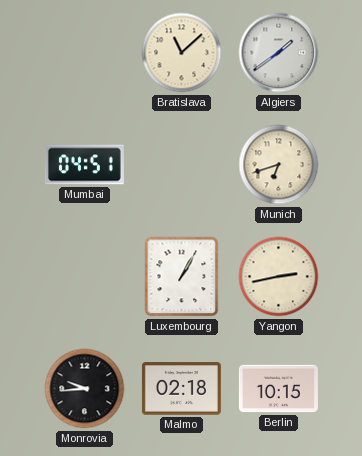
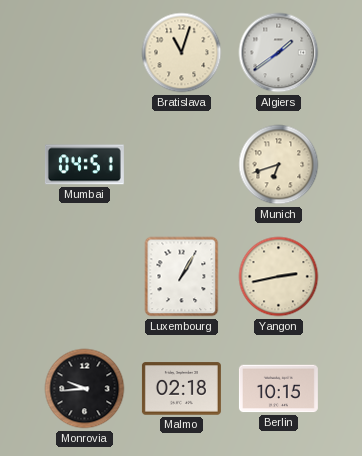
Bratislava: 11:08 -> 11:03 (182, 53)
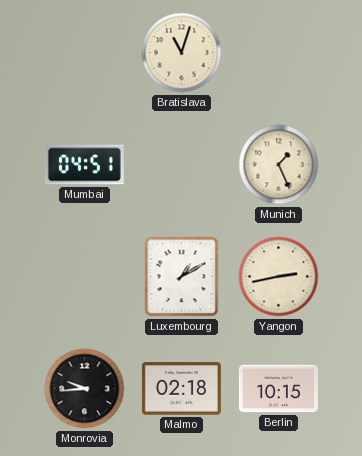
Algiers: 1:39 -> none (279, 53)
Munich: 6:42 -> 1:26 (279, 165)
Luxembourg: 1:05 -> 1:10 (182, 277)
